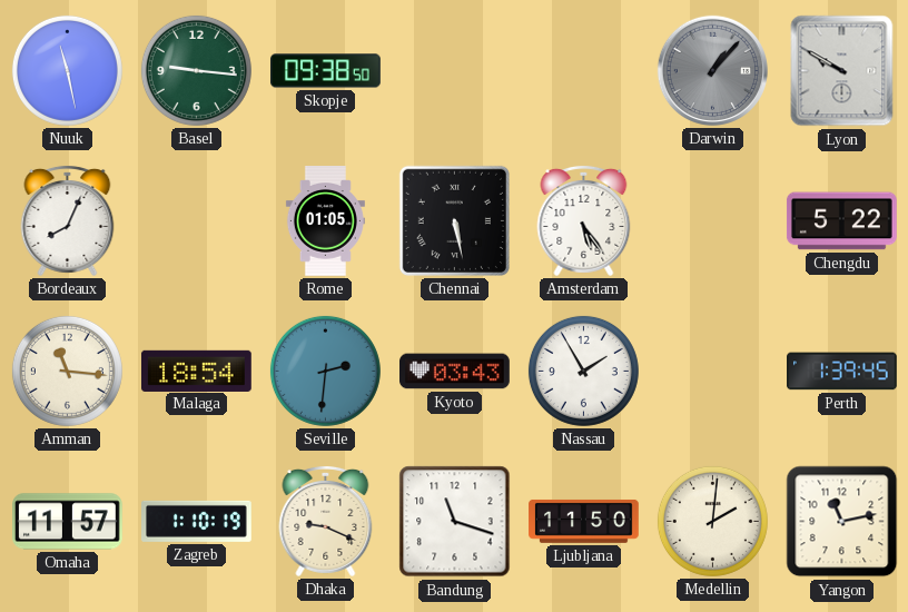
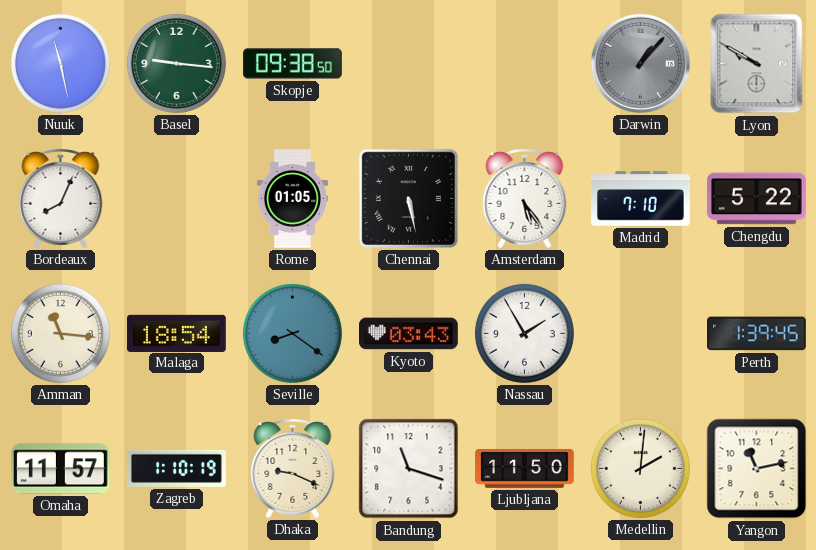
Madrid: none -> 7:10 (641, 199)
Seville: 2:31 -> 8:21 (292, 333)
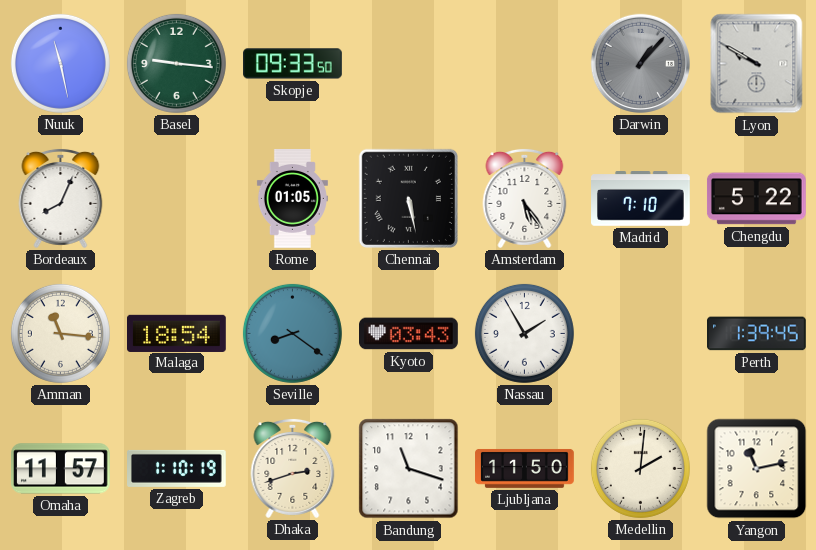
Skopje: 09:38 -> 09:33 (293, 64)
Dhaka: 9:19 -> 2:42 (293, 468)
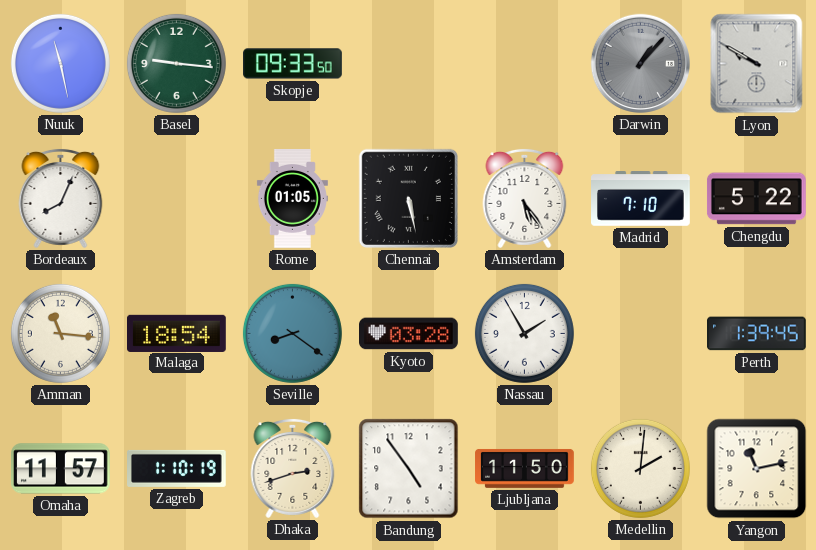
Kyoto: 03:43 -> 03:28 (409, 334)
Bandung: 11:18 -> 4:54 (409, 469)
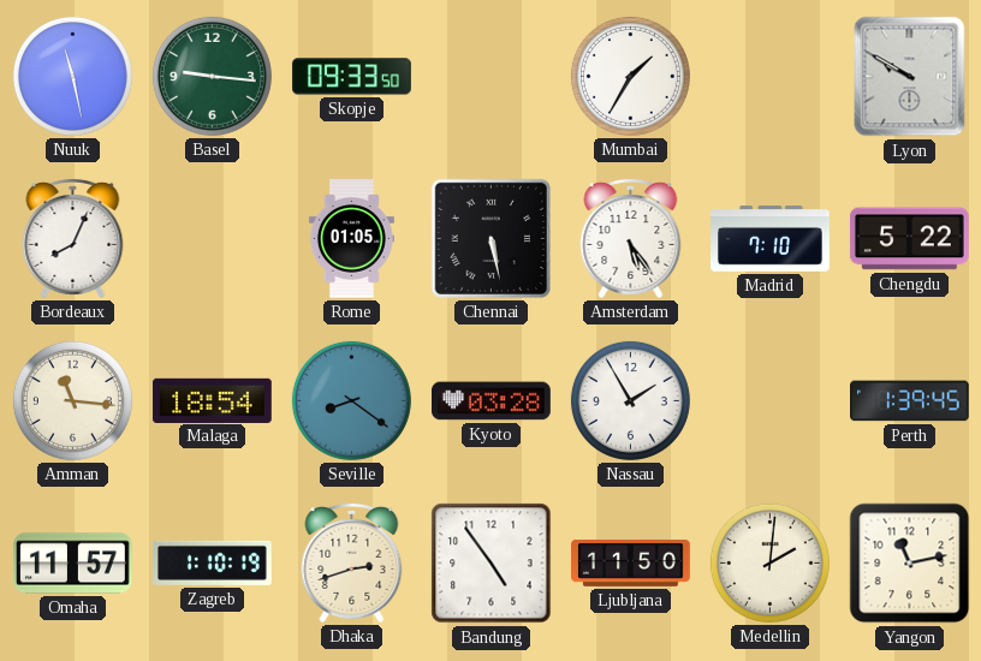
Mumbai: none -> 1:35 (630, 76)
Darwin: 1:07 -> none (640, 63)
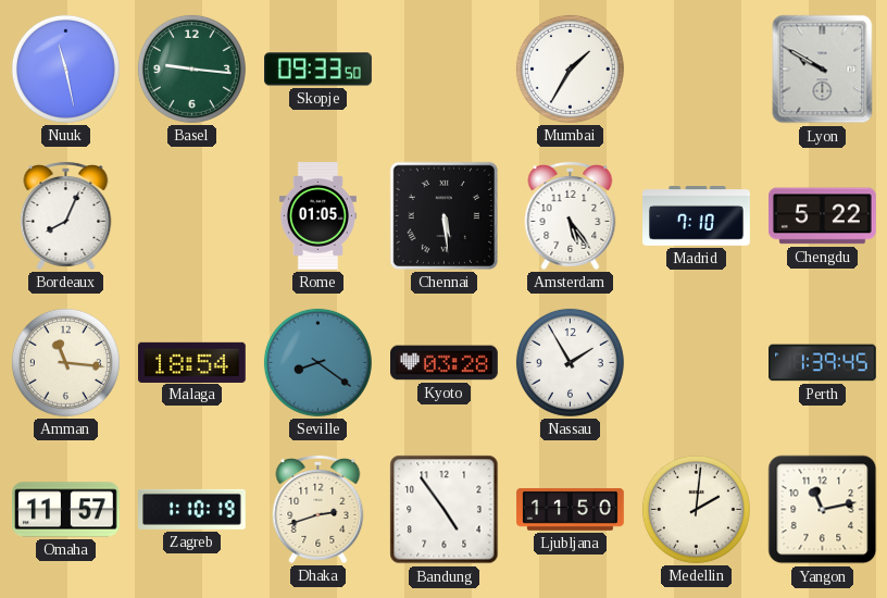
Chennai: 5:28 -> 5:29 (443, 215)
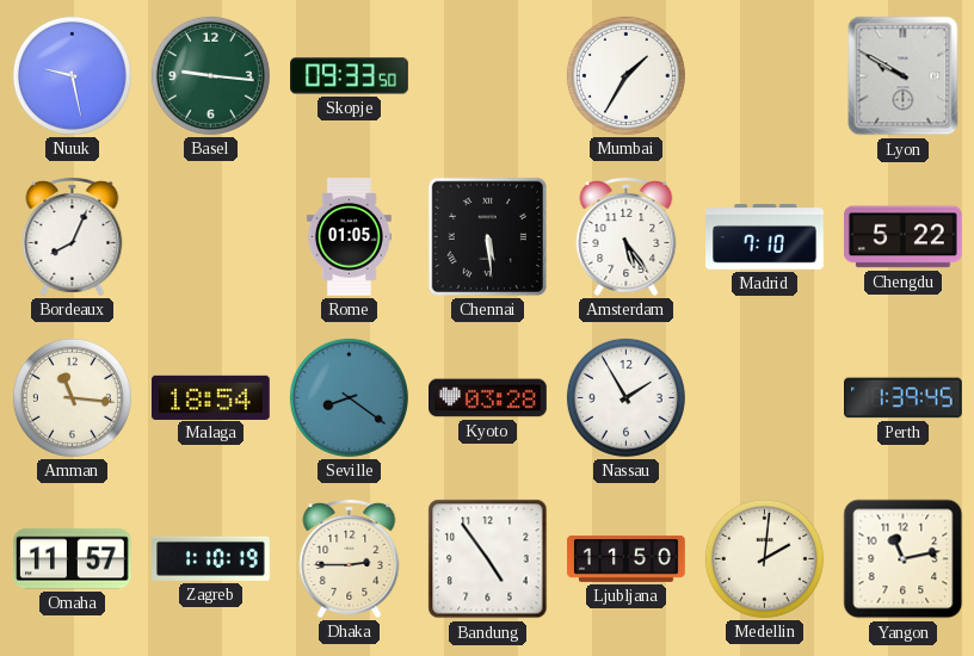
Nuuk: 11:28 -> 9:28 (72, 75)
Dhaka: 2:42 -> 2:45 (350, 558)
